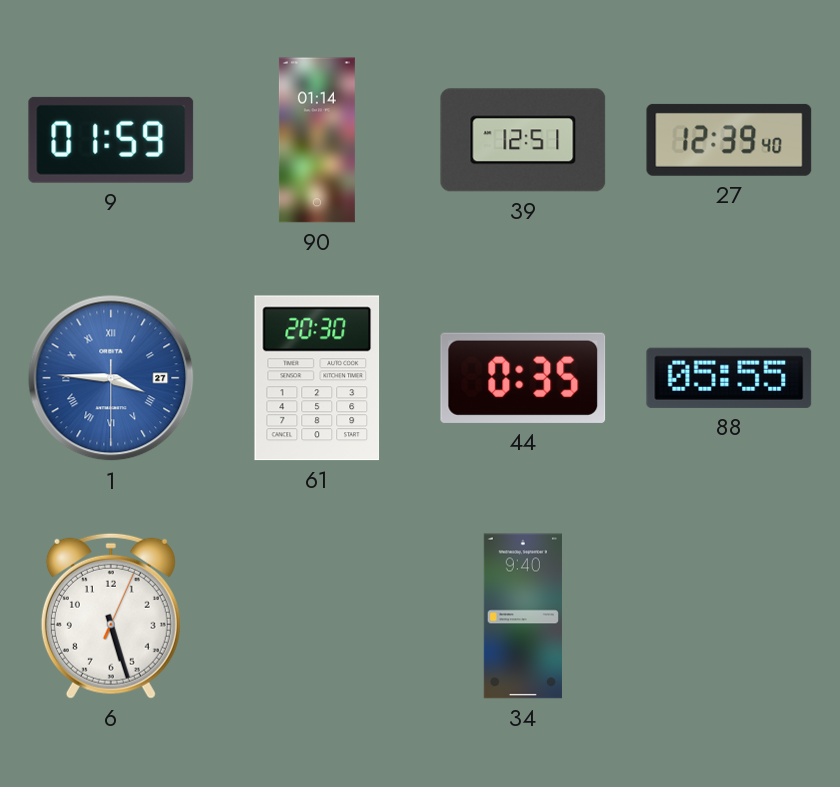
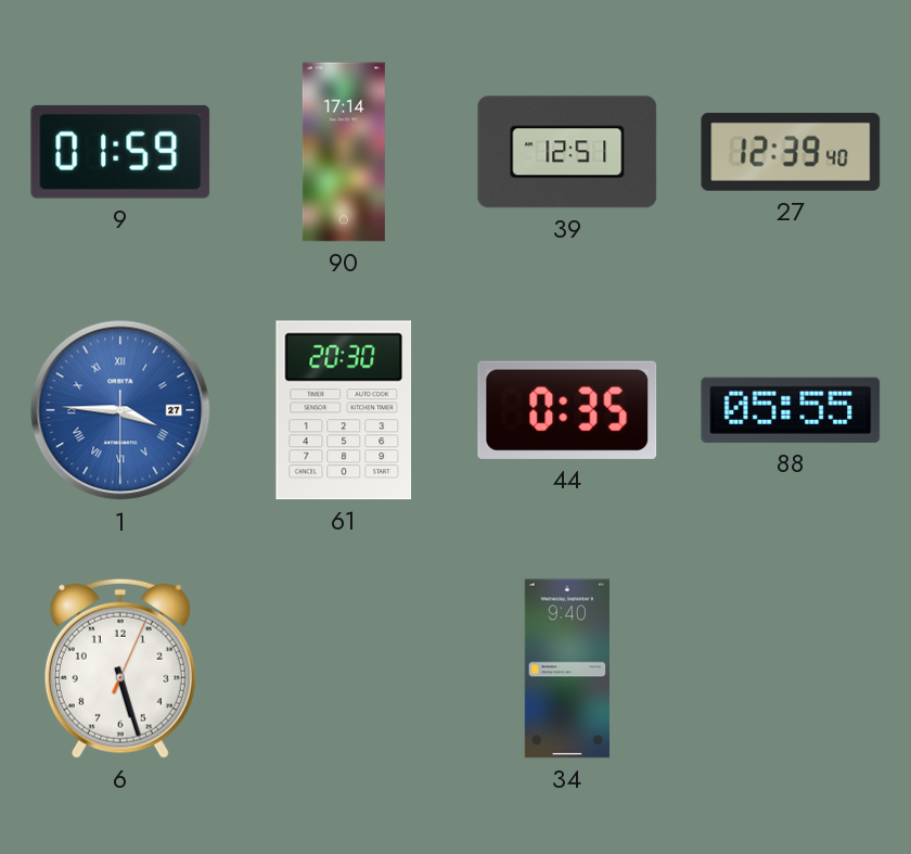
90: 01:14 -> 17:14 (344, 152)
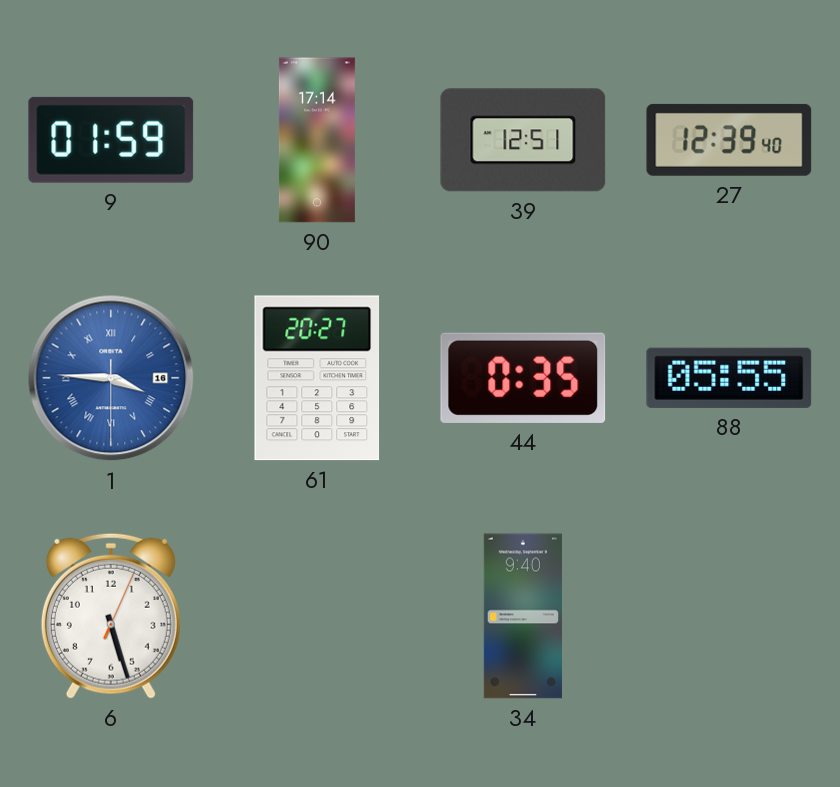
1 date: 27 -> 16 (111, 378)
61: 20:30 -> 20:27 (317, 378)
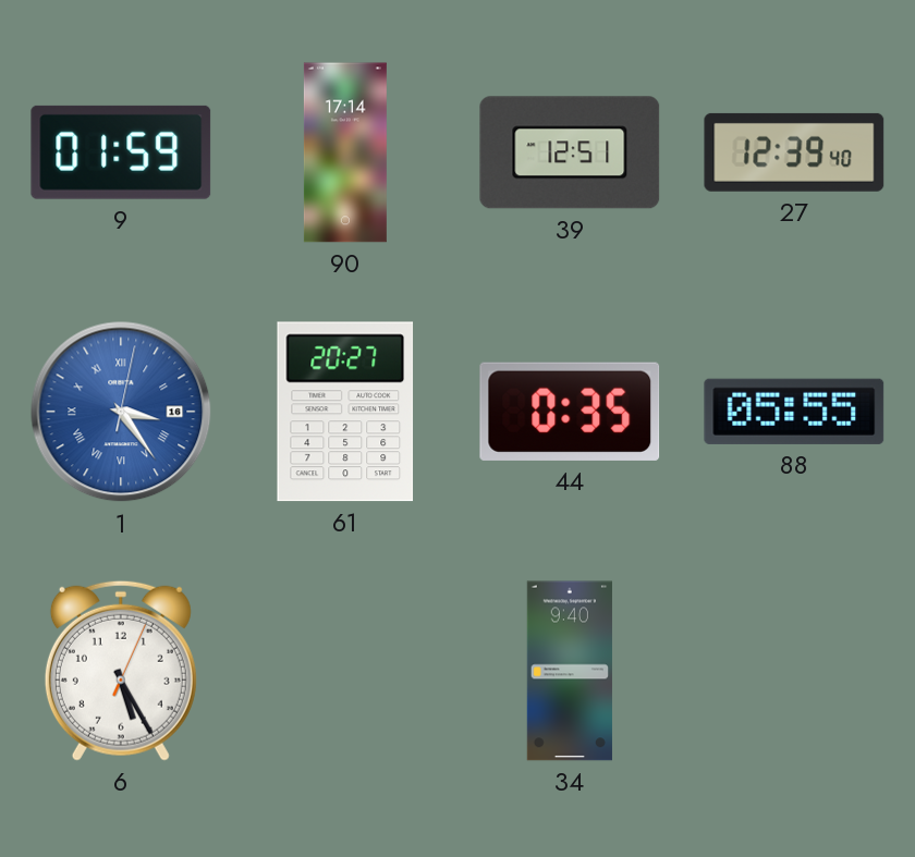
1: 3:45 -> 3:24 (121, 412)
6: 5:27 -> 5:25 (121, 671)
